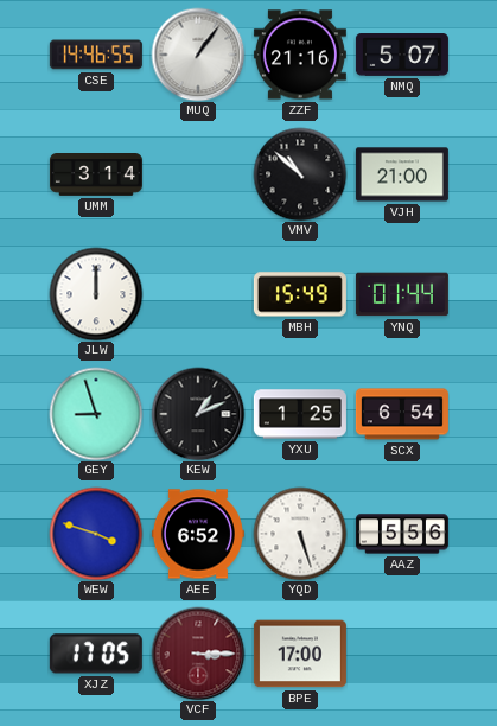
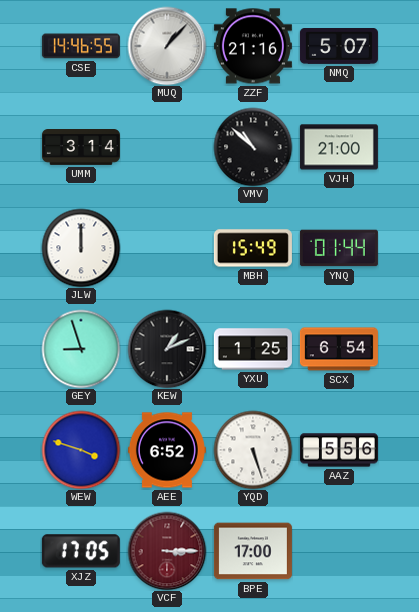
MUQ: 1:06 -> 1:07 (167, 46)
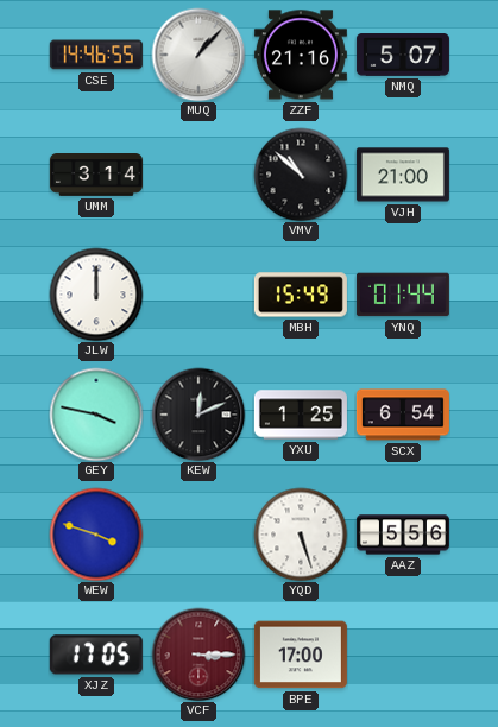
GEY: 8:57 -> 3:47 (96, 415)
KEW: 1:11 -> 12:11 (198, 415)
AEE: 6:52 -> none (167, 450)
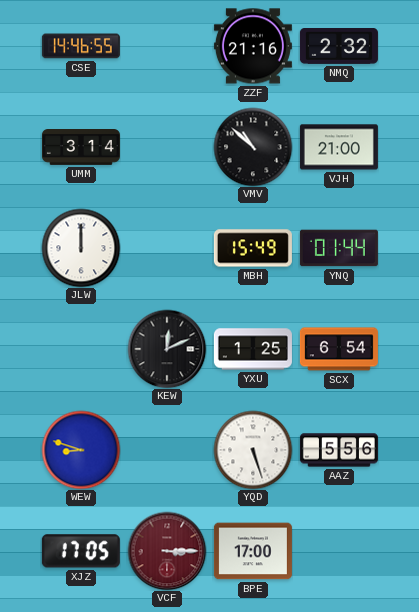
MUQ: 1:07 -> none (198, 55)
NMQ: 5:07 -> 2:32 (339, 47)
GEY: 3:47 -> none (96, 415)
WEW: 3:48 -> 8:48 (81, 450)
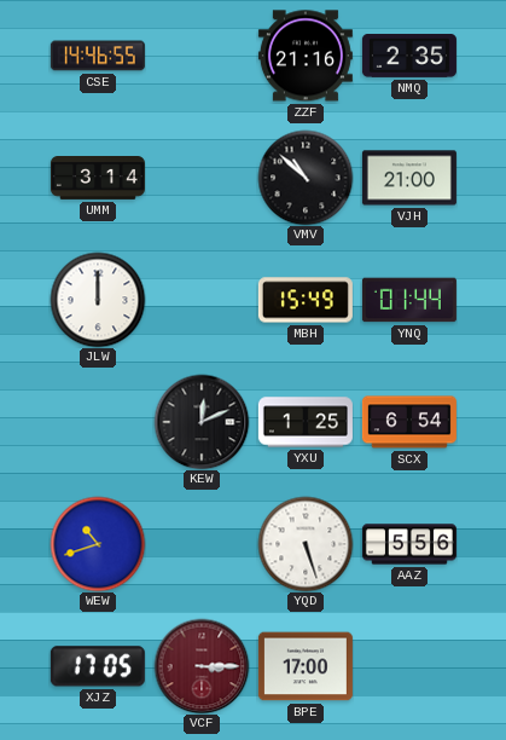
NMQ: 2:32 -> 2:35 (409, 57)
WEW: 8:48 -> 10:42 (98, 544)
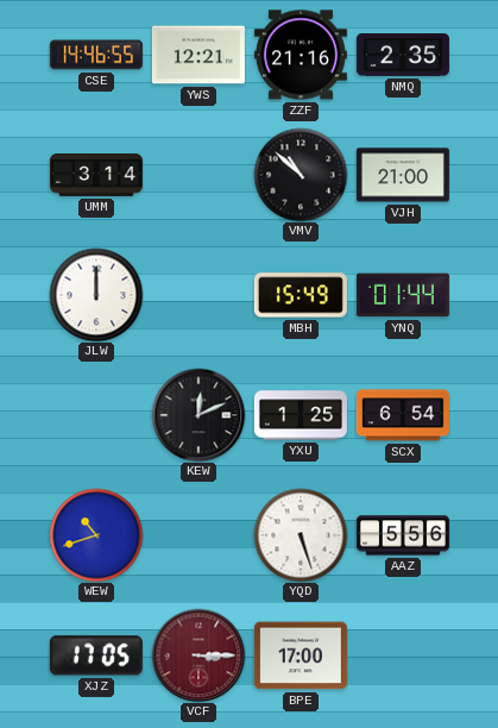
YWS: none -> 12:21 (198, 55)
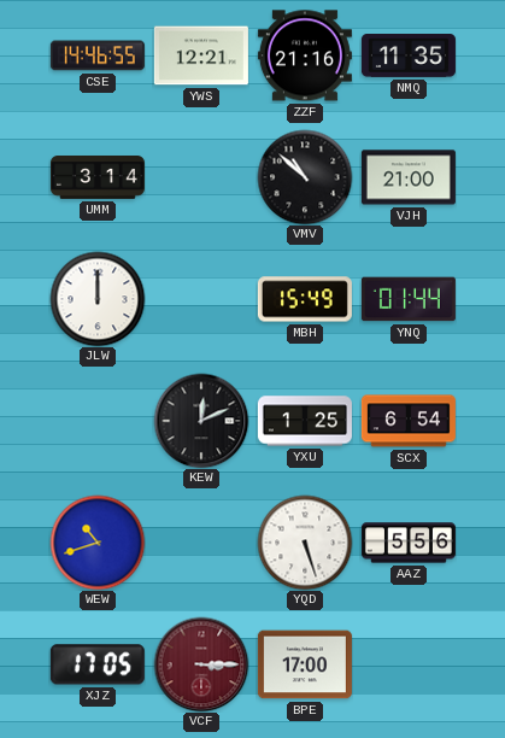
NMQ: 2:35 -> 11:35 (409, 57)
